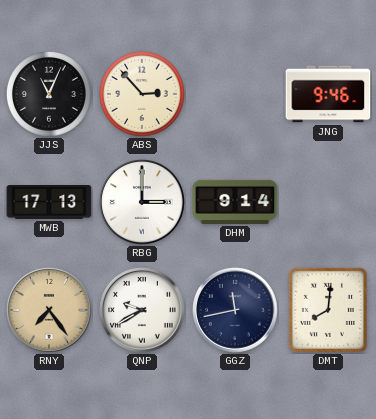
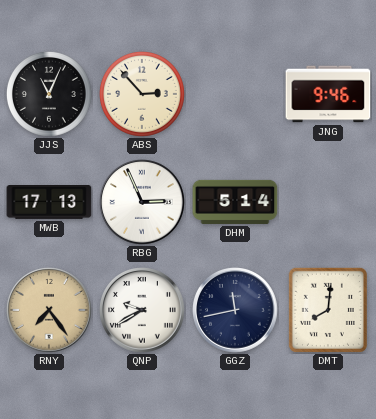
RBG: 3:00 -> 2:56 (143, 203)
DHM: 9:14 -> 5:14 (235, 202)
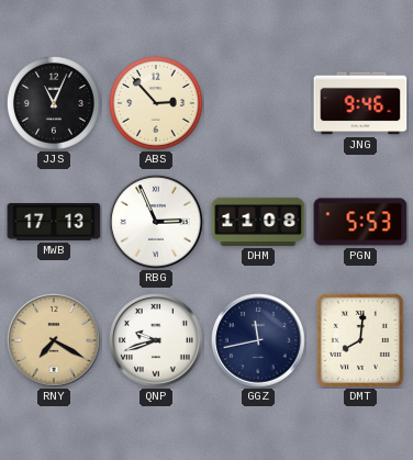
DHM: 5:14 -> 11:08 (258, 222)
PGN: none -> 5:53 (360, 222)
RNY: 7:24 -> 7:20 (55, 341)
QNP: 9:40 -> 9:42 (157, 341)
